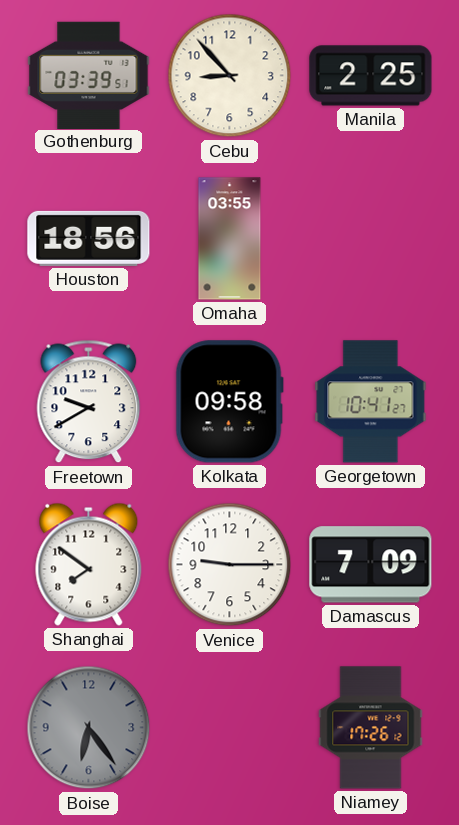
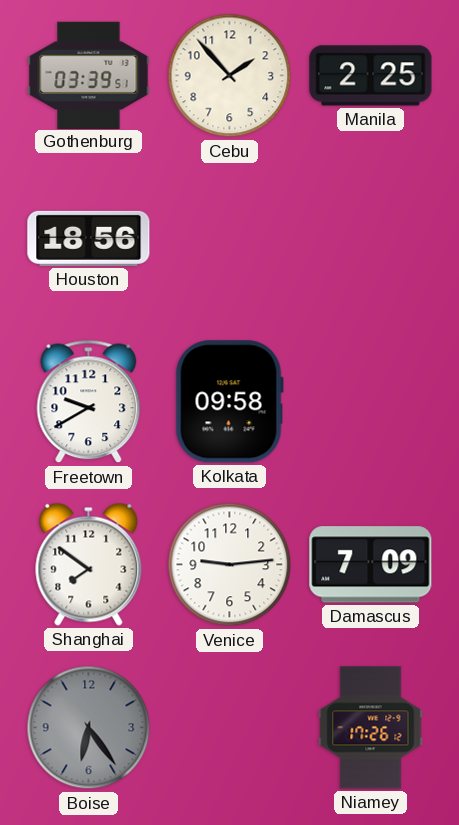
Cebu: 8:53 -> 1:53 (230, 76)
Omaha: 03:55 -> none (230, 239)
Georgetown: 10:41 -> none (371, 402)
Venice: 9:15 -> 9:14 (230, 565)
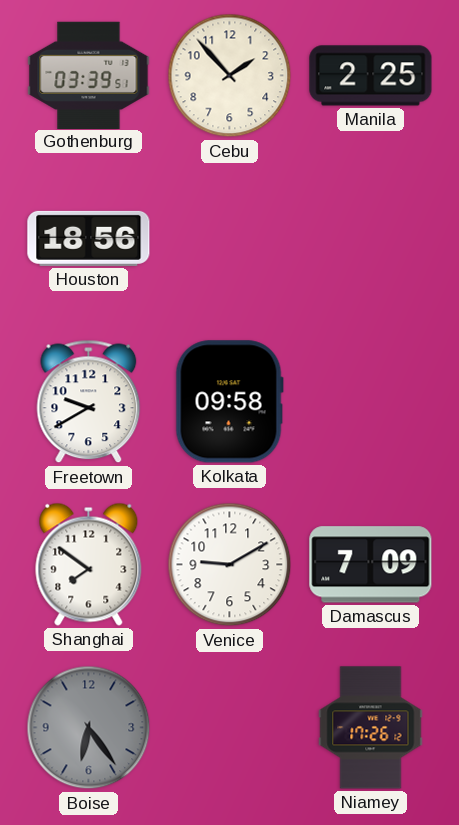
Venice: 9:14 -> 9:10 (230, 565)
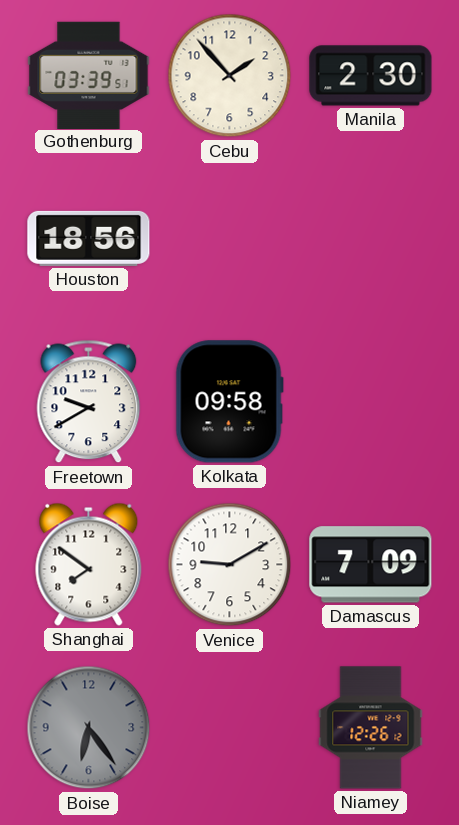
Manila: 2:25 -> 2:30 (371, 76)
Niamey: 17:26 -> 12:26 (371, 728)
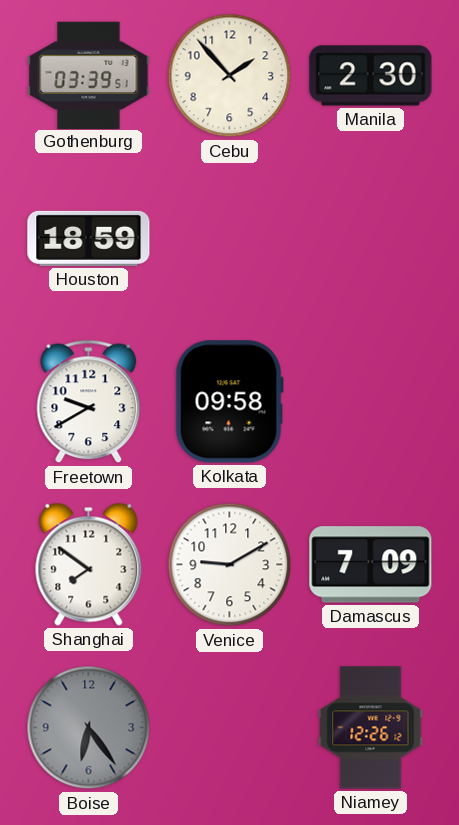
Houston: 18:56 -> 18:59 (89, 238)
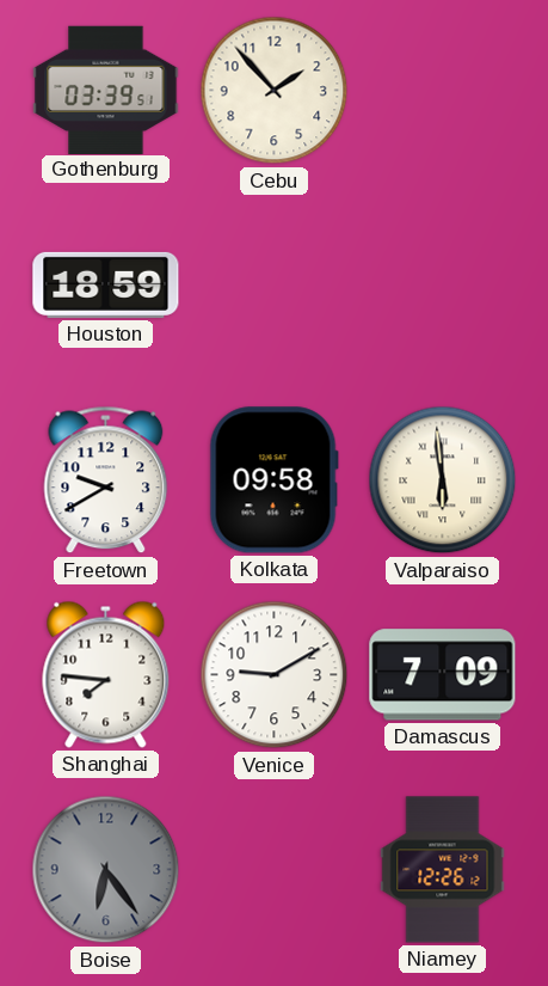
Manila: 2:30 -> none (371, 76)
Valparaiso: none -> 5:59 (443, 480)
Shanghai: 7:51 -> 7:46 (106, 674)
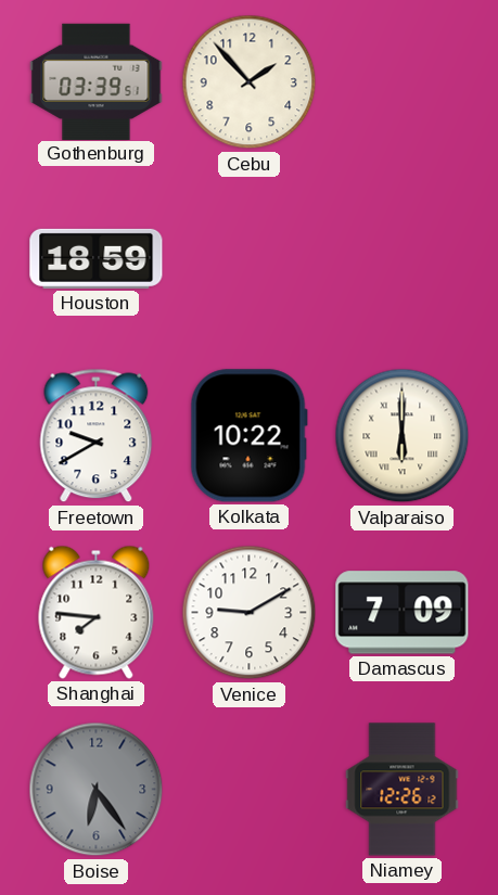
Kolkata: 09:58 -> 10:22 (248, 436)
Valparaiso: 5:59 -> 6:00 (403, 436)
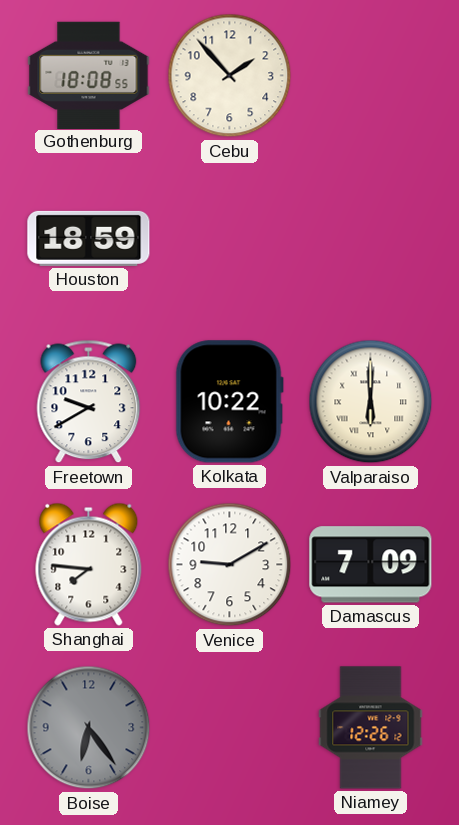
Gothenburg: 03:39 -> 18:08 (89, 75)
